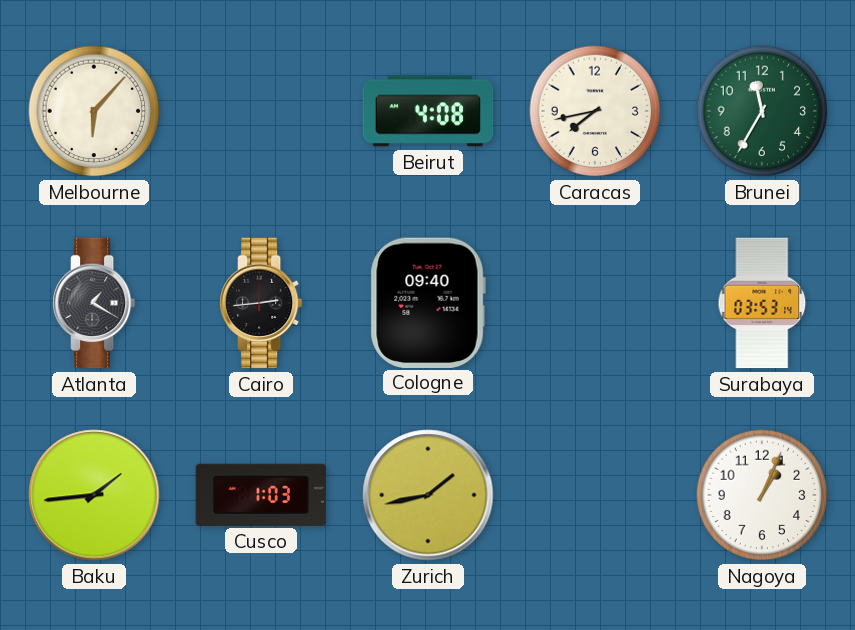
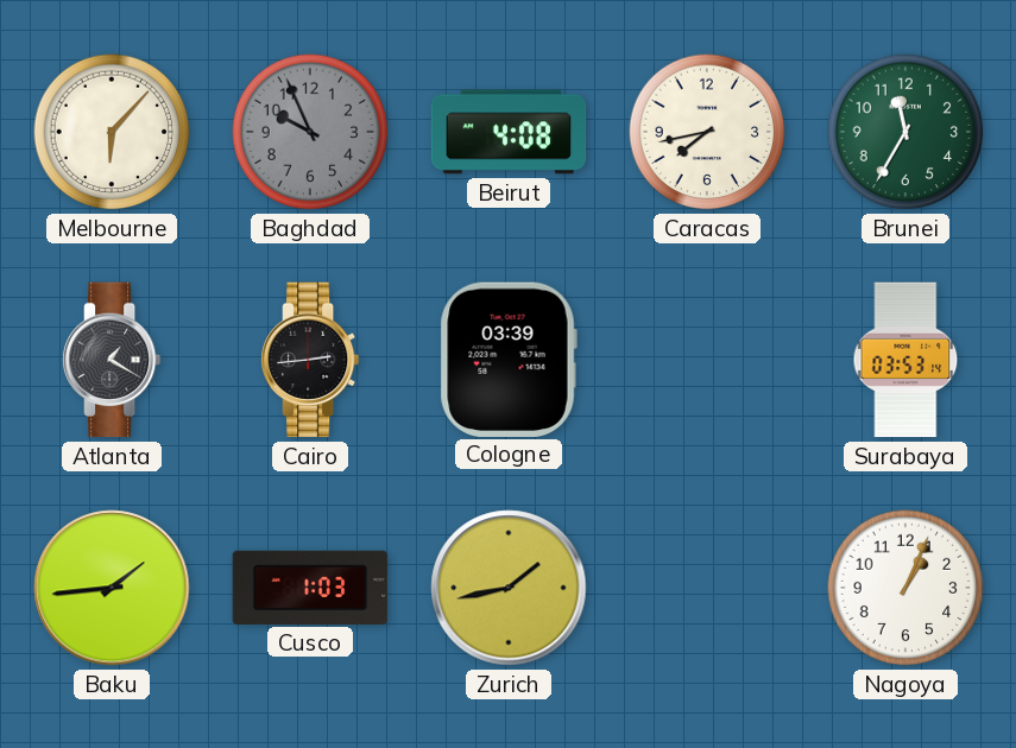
Baghdad: none -> 9:56 (310, 132)
Cologne: 09:40 -> 03:39 (509, 359)
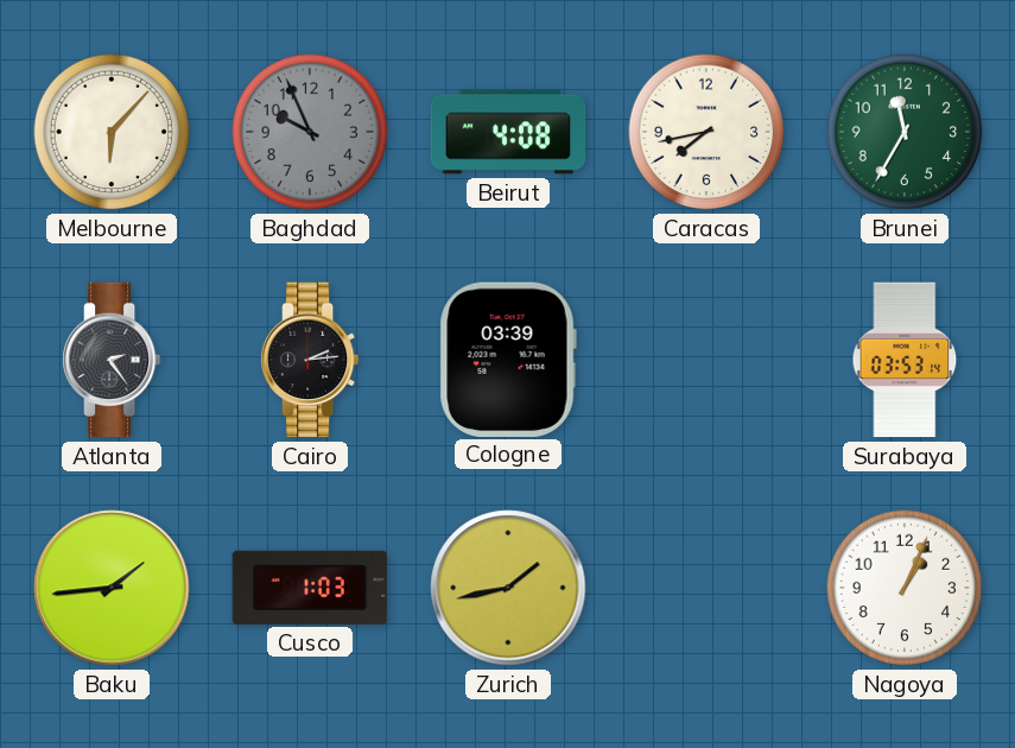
Atlanta: 1:20 -> 2:24 (112, 360)
Cairo: 2:44 -> 2:14 (310, 360)
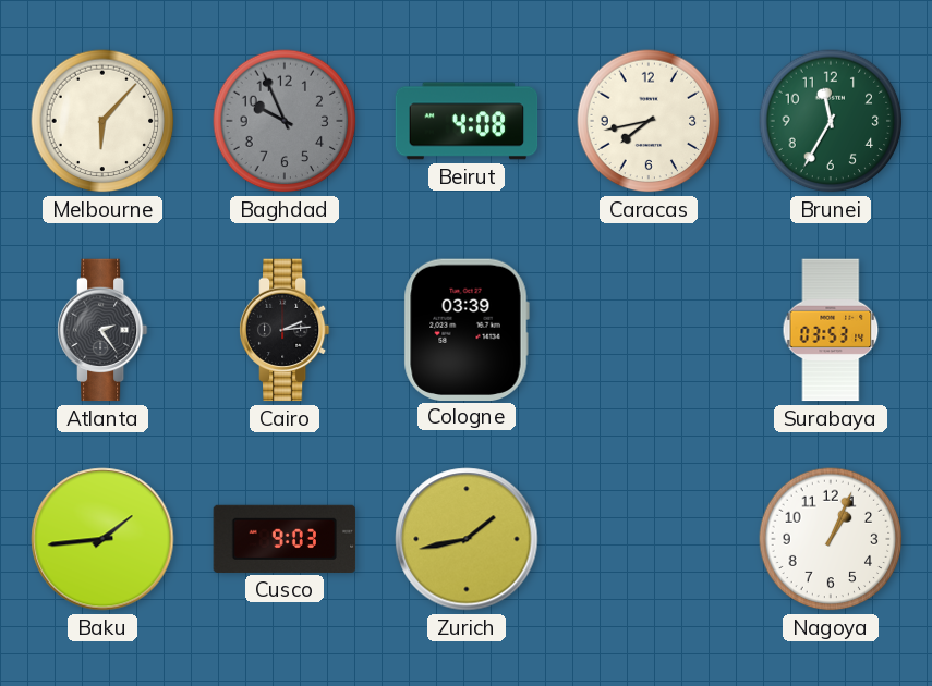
Cusco: 1:03 -> 9:03 (285, 539)
